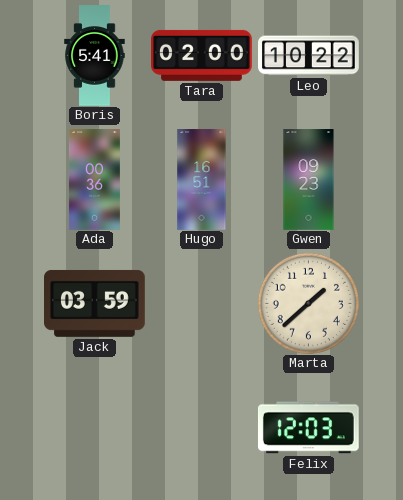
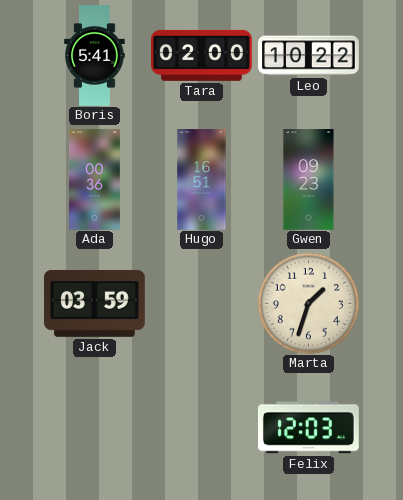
Marta: 1:38 -> 1:33 (308, 303)
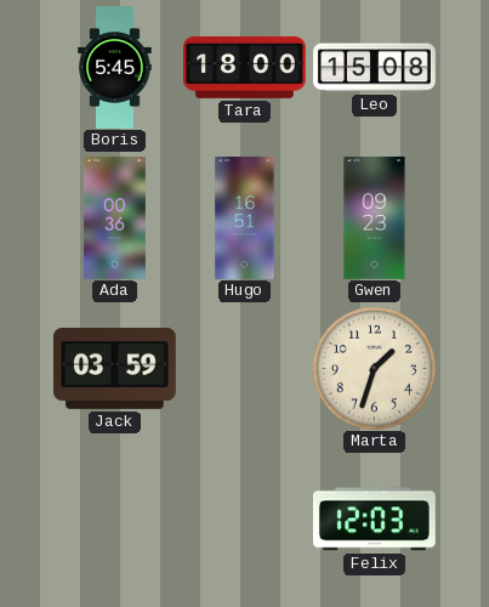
Boris: 5:41 -> 5:45 (115, 68)
Tara: 02:00 -> 18:00 (245, 67)
Leo: 10:22 -> 15:08 (375, 68)
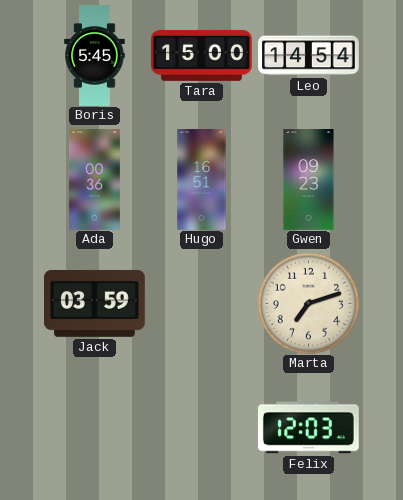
Tara: 18:00 -> 15:00 (202, 55)
Leo: 15:08 -> 14:54 (309, 56)
Marta: 1:33 -> 7:12 (308, 303)
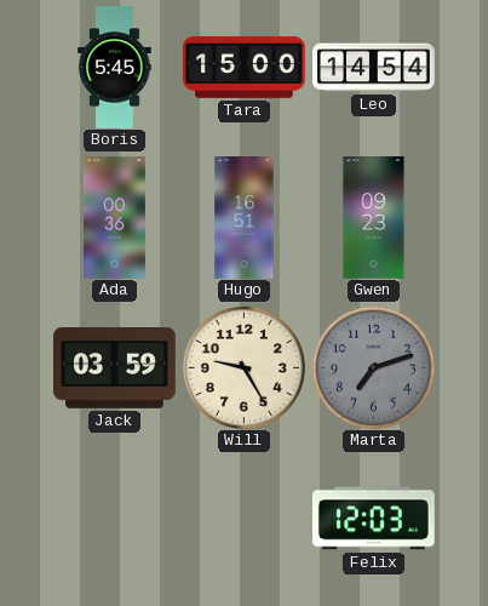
Will: none -> 9:25 (243, 367)
Marta dial: cream -> grey (373, 367)
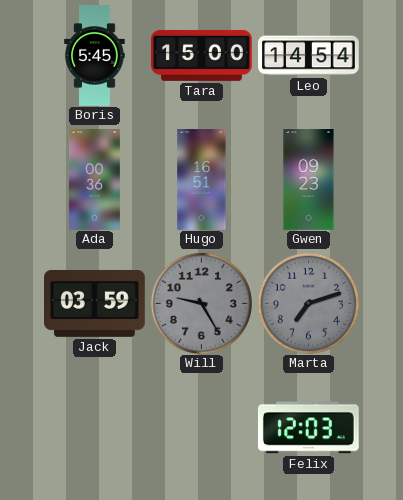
Will dial: cream -> grey (201, 303)
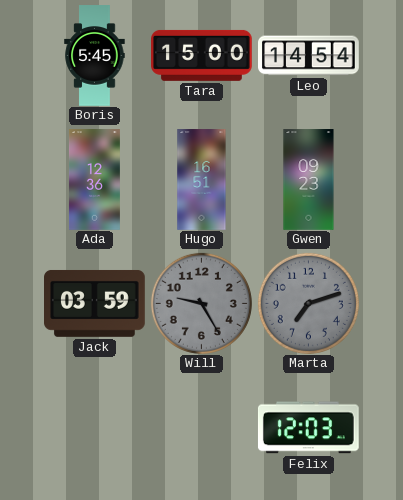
Ada: 00:36 -> 12:36 (94, 180)
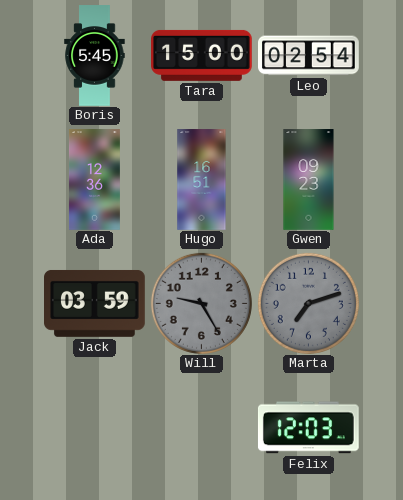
Leo: 14:54 -> 02:54 (309, 56)
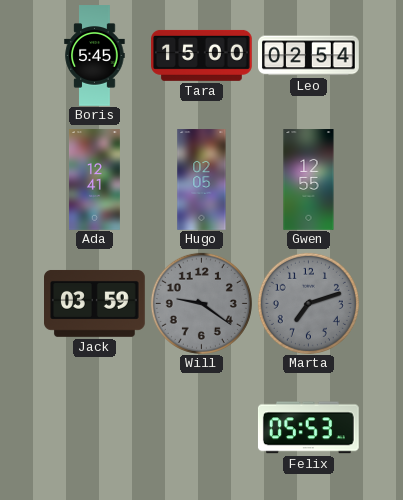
Ada: 12:36 -> 12:41 (94, 180)
Hugo: 16:51 -> 02:05 (202, 180)
Gwen: 09:23 -> 12:55 (309, 180)
Will: 9:25 -> 9:21 (201, 303)
Felix: 12:03 -> 05:53 (308, 428)
